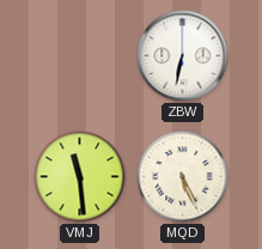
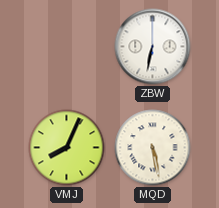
VMJ: 11:29 -> 8:04 (67, 148)
MQD: 5:26 -> 5:28 (153, 148)
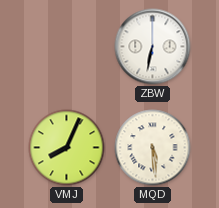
MQD: 5:28 -> 5:29 (153, 148)
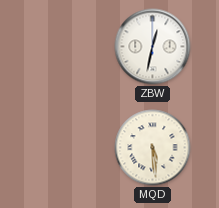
ZBW: 6:32 -> 12:32 (153, 47)
VMJ: 8:04 -> none (67, 148)
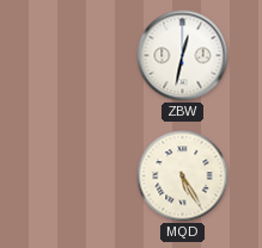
MQD: 5:29 -> 5:25 (183, 176)
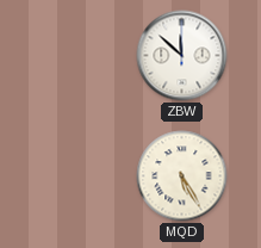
ZBW: 12:32 -> 11:52 (182, 56)
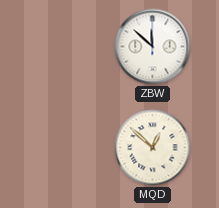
MQD: 5:25 -> 12:52 (153, 148)
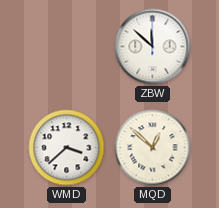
WMD: none -> 3:38 (67, 148)
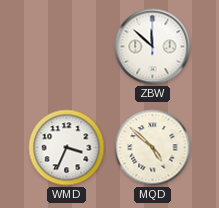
WMD: 3:38 -> 3:34 (67, 148)
MQD: 12:52 -> 4:52 (153, 148)
